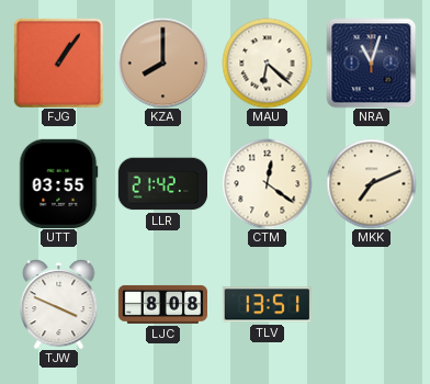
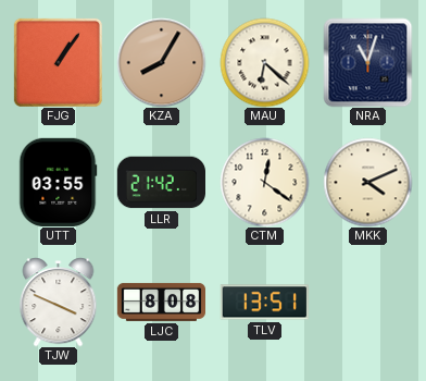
KZA: 8:00 -> 8:05 (161, 62)
MKK: 7:11 -> 4:11 (367, 182)
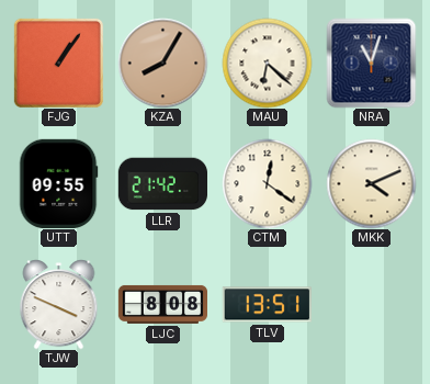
UTT: 03:55 -> 09:55 (59, 183)
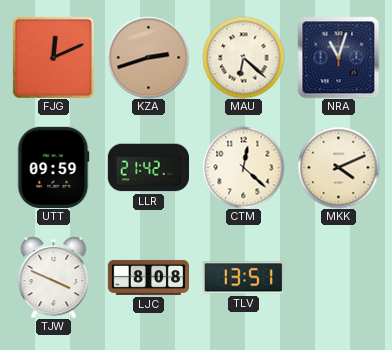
FJG: 1:06 -> 12:11 (53, 57)
KZA: 8:05 -> 2:42 (148, 57)
UTT: 09:55 -> 09:59 (54, 167)
CTM: 12:21 -> 12:22 (243, 167)
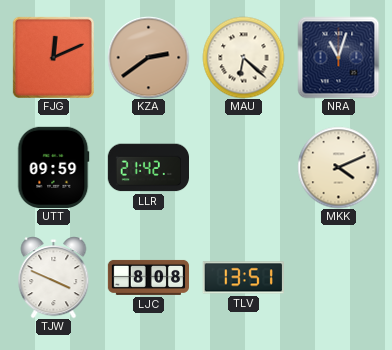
KZA: 2:42 -> 2:39 (148, 57)
CTM: 12:22 -> none (243, 167)
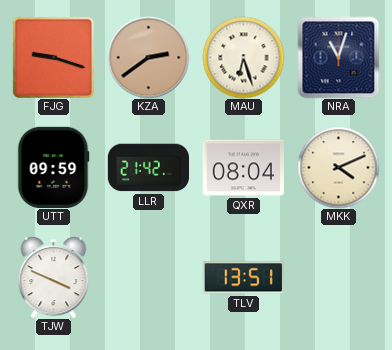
FJG: 12:11 -> 9:18 (53, 57)
MAU: 6:22 -> 6:27 (243, 57)
QXR: none -> 08:04 (243, 168)
LJC: 8:08 -> none (148, 277)
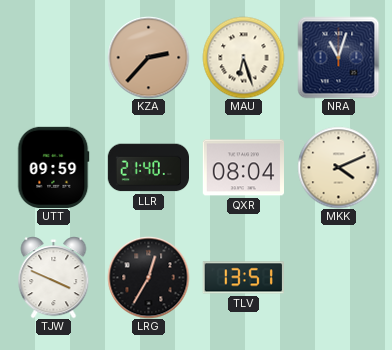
FJG: 9:18 -> none (53, 57)
KZA: 2:39 -> 2:37 (148, 57)
LLR: 21:42 -> 21:40 (148, 168)
LRG: none -> 12:35 (148, 277)
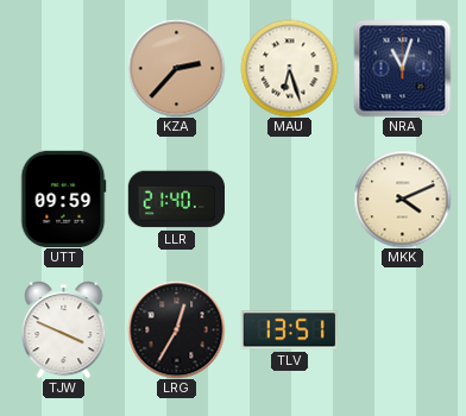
QXR: 08:04 -> none (243, 168)
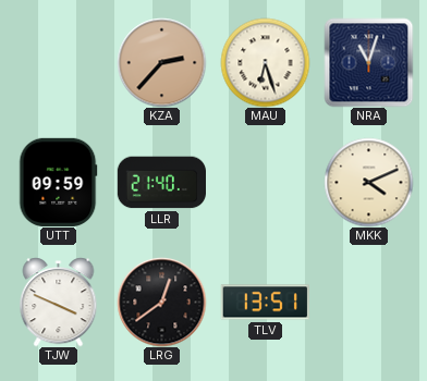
LRG: 12:35 -> 12:39 (161, 302)
